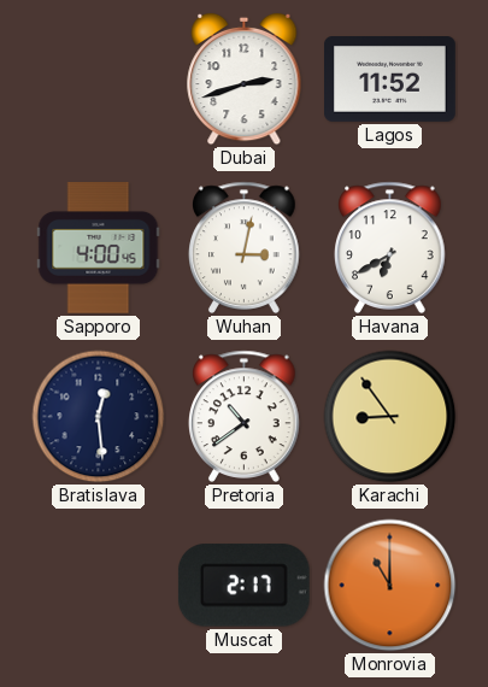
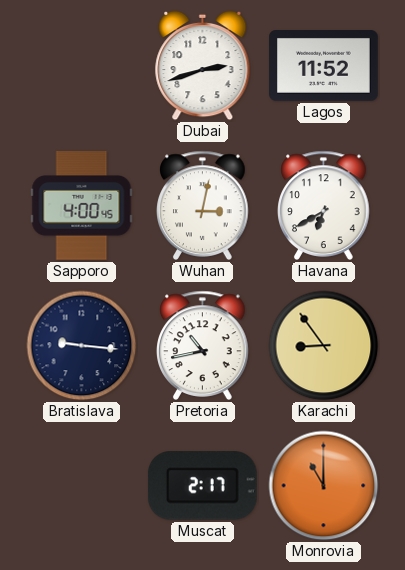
Bratislava: 12:29 -> 9:16 (82, 346)
Pretoria: 10:39 -> 10:43 (203, 345)
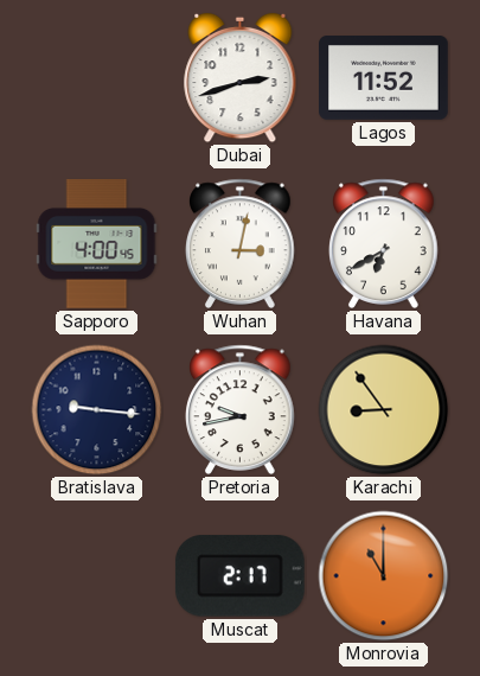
Pretoria: 10:43 -> 9:43 (241, 409)
